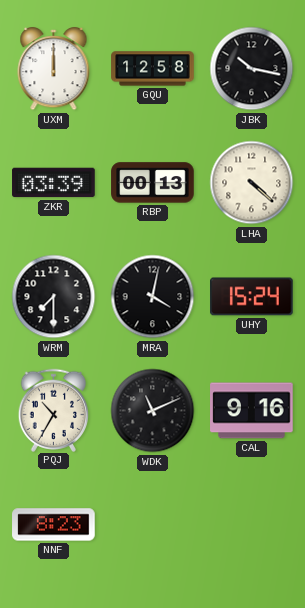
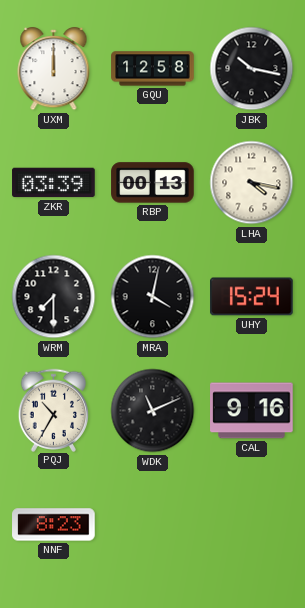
LHA: 4:22 -> 4:17 (252, 183)
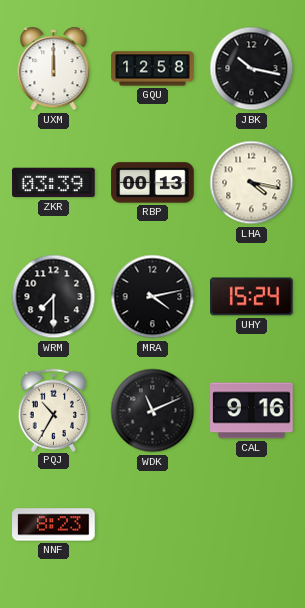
MRA: 4:02 -> 4:13 (153, 297)
